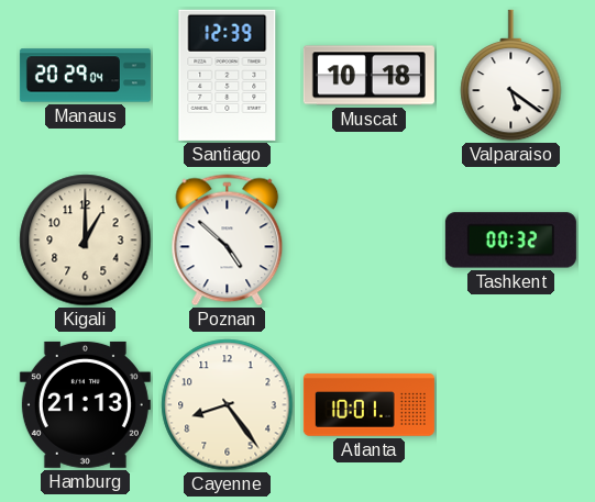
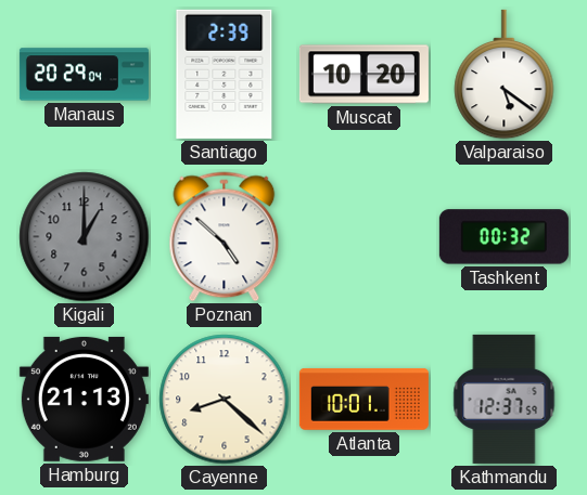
Santiago: 12:39 -> 2:39 (225, 74)
Muscat: 10:18 -> 10:20 (363, 75)
Kigali dial: cream -> grey (85, 237)
Cayenne: 8:24 -> 8:22 (225, 400)
Kathmandu: none -> 12:37 (505, 399)
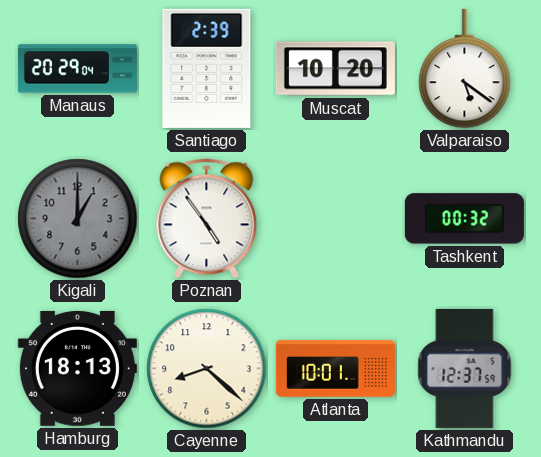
Poznan: 4:52 -> 4:54 (207, 219)
Hamburg: 21:13 -> 18:13 (77, 368)
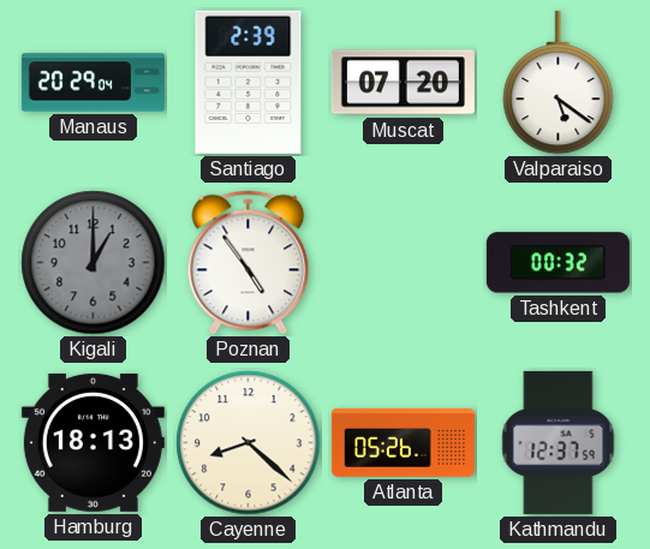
Muscat: 10:20 -> 07:20 (402, 83)
Atlanta: 10:01 -> 05:26 (402, 442)
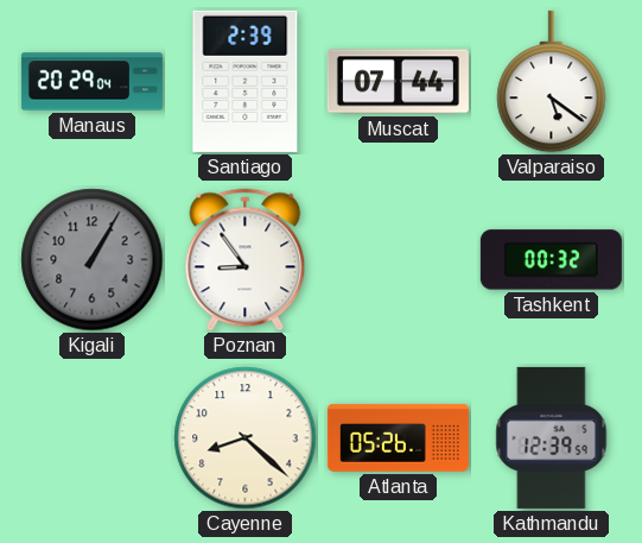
Muscat: 07:20 -> 07:44 (398, 82)
Kigali: 1:00 -> 1:05 (93, 260)
Poznan: 4:54 -> 8:54 (246, 260)
Hamburg: 18:13 -> none (93, 442)
Kathmandu: 12:37 -> 12:39 (552, 437)
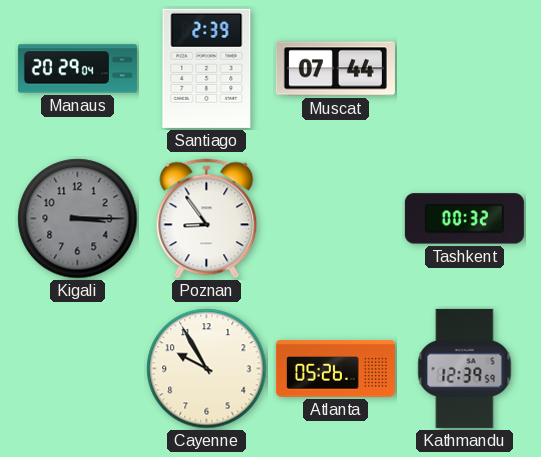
Valparaiso: 5:21 -> none (552, 82)
Kigali: 1:05 -> 3:15 (78, 219)
Cayenne: 8:22 -> 9:55 (207, 369)
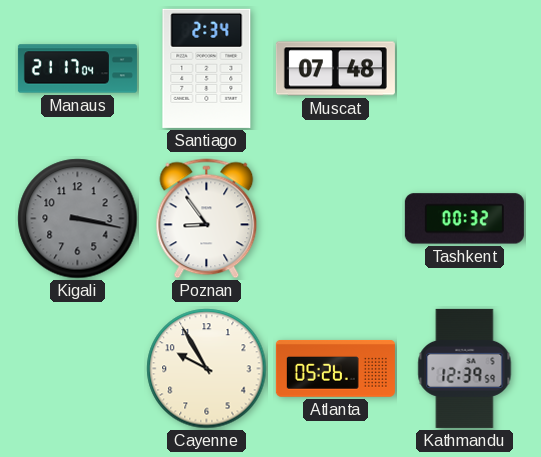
Manaus: 20:29 -> 21:17 (77, 69)
Santiago: 2:39 -> 2:34 (207, 68)
Muscat: 07:44 -> 07:48 (335, 69)
Kigali: 3:15 -> 3:17 (78, 219)
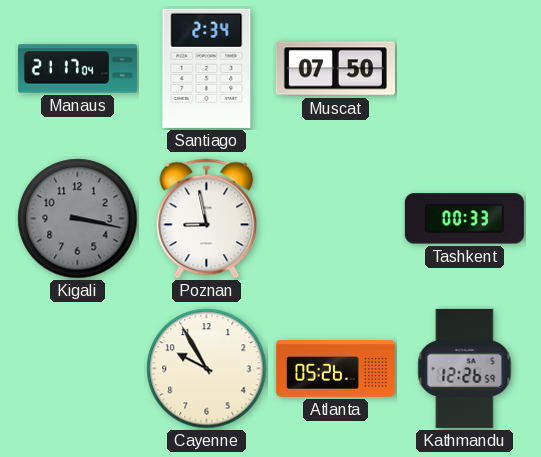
Muscat: 07:48 -> 07:50 (335, 69)
Poznan: 8:54 -> 8:58 (207, 219)
Tashkent: 00:32 -> 00:33 (464, 219)
Kathmandu: 12:39 -> 12:26 (465, 368)
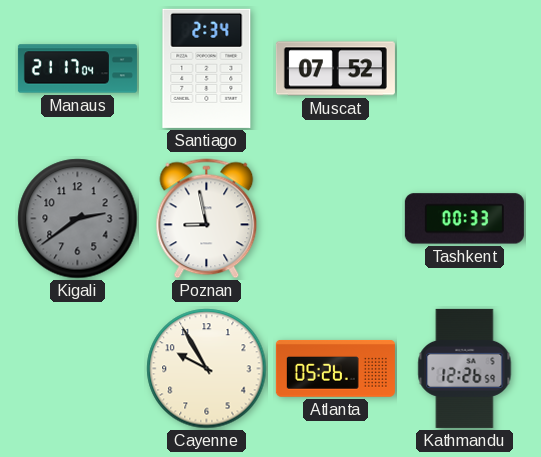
Muscat: 07:50 -> 07:52 (335, 69)
Kigali: 3:17 -> 2:39 (78, 219)
